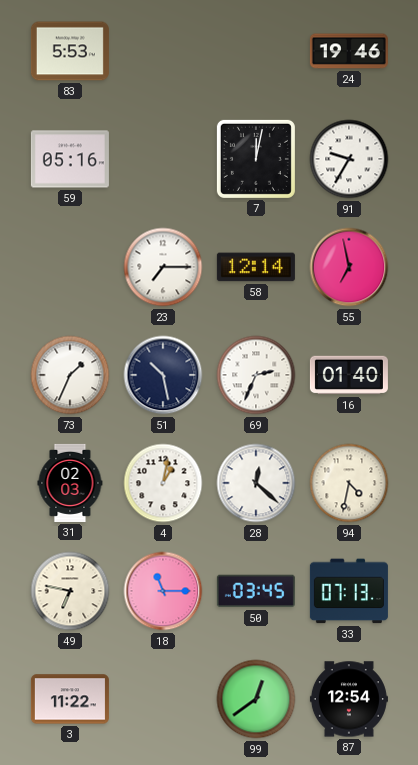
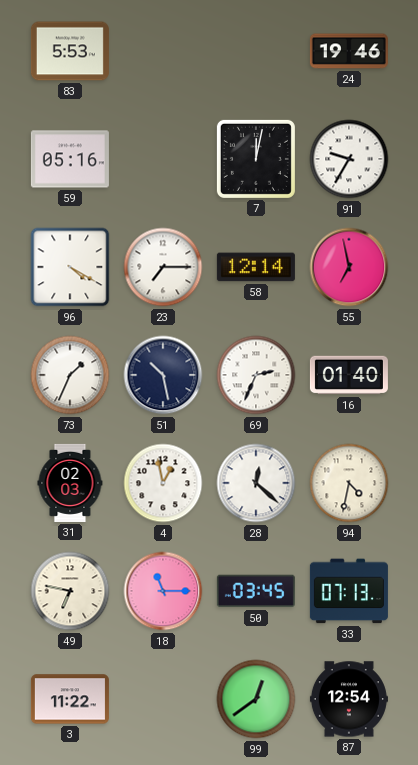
96: none -> 4:20 (70, 267)
4: 1:02 -> 12:58 (163, 483)
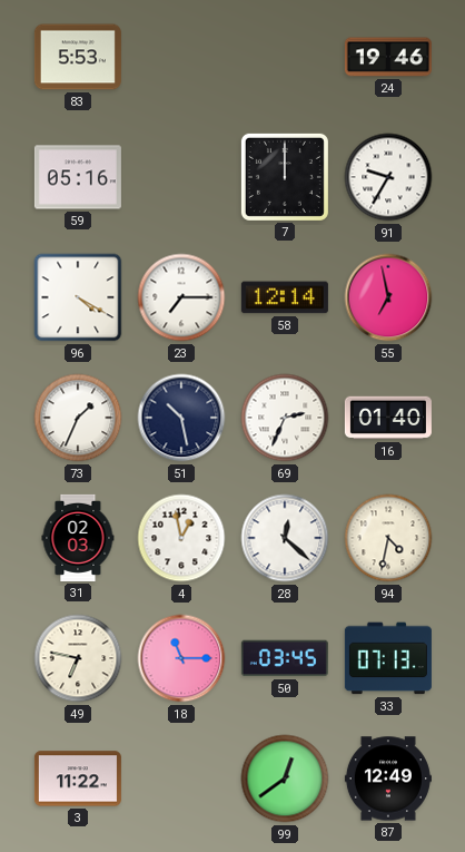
7: 12:02 -> 12:00 (285, 177)
87: 12:54 -> 12:49 (388, 778)
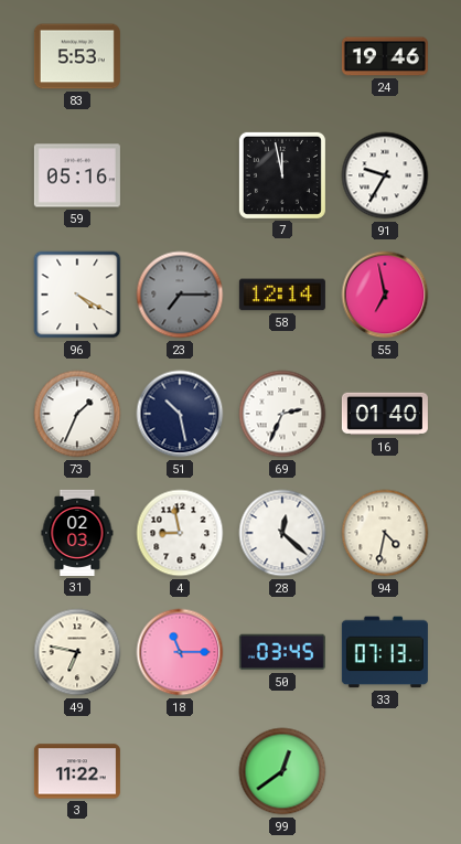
7: 12:00 -> 11:58 (282, 175)
23 dial: white -> grey (180, 295)
4: 12:58 -> 8:58 (180, 533)
87: 12:49 -> none (388, 778)
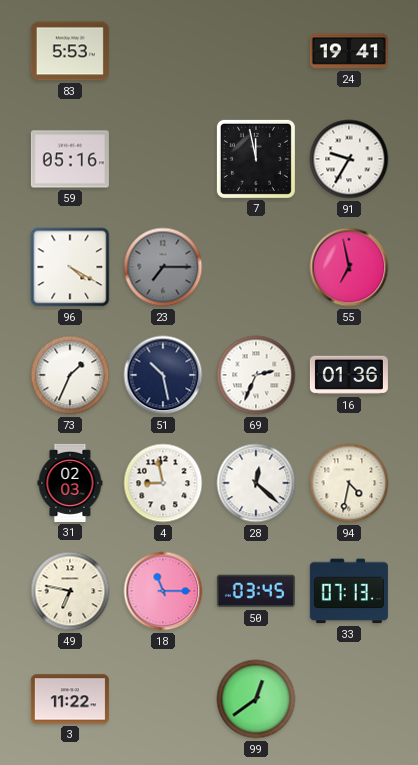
24: 19:46 -> 19:41 (349, 51)
58: 12:14 -> none (282, 295)
16: 01:40 -> 01:36 (349, 375)
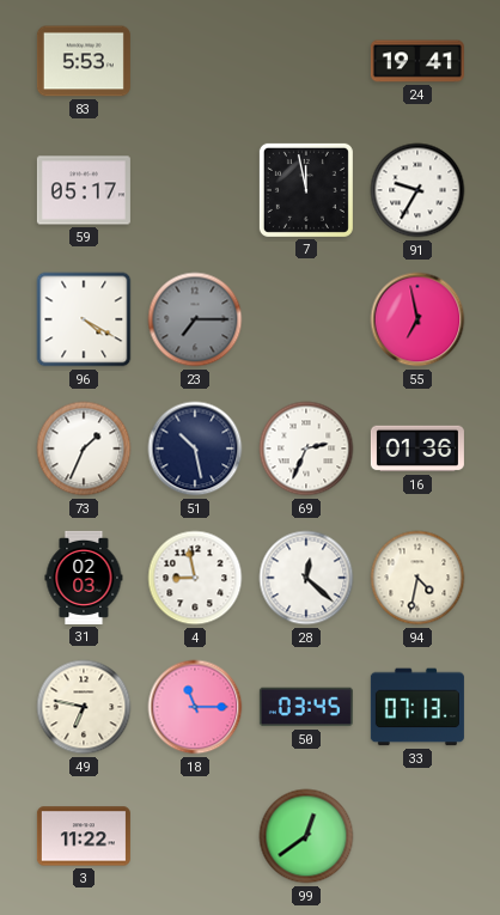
59: 05:16 -> 05:17 (84, 190)
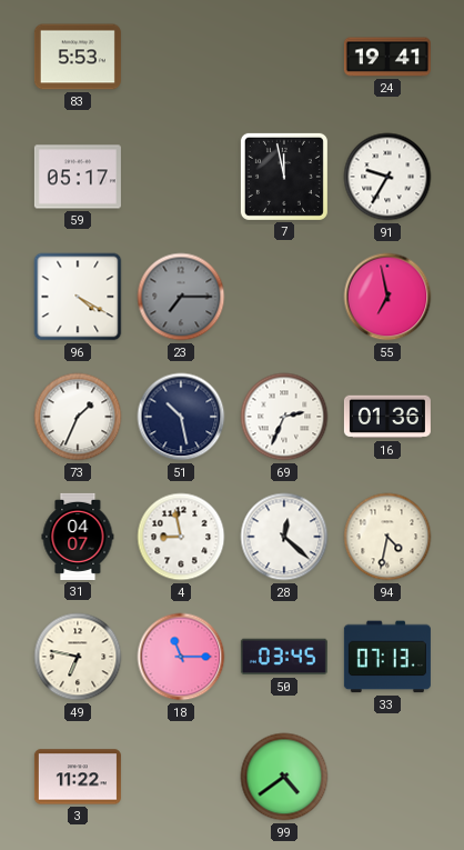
31: 02:03 -> 04:07 (78, 537)
99: 12:39 -> 4:39 (284, 777)
